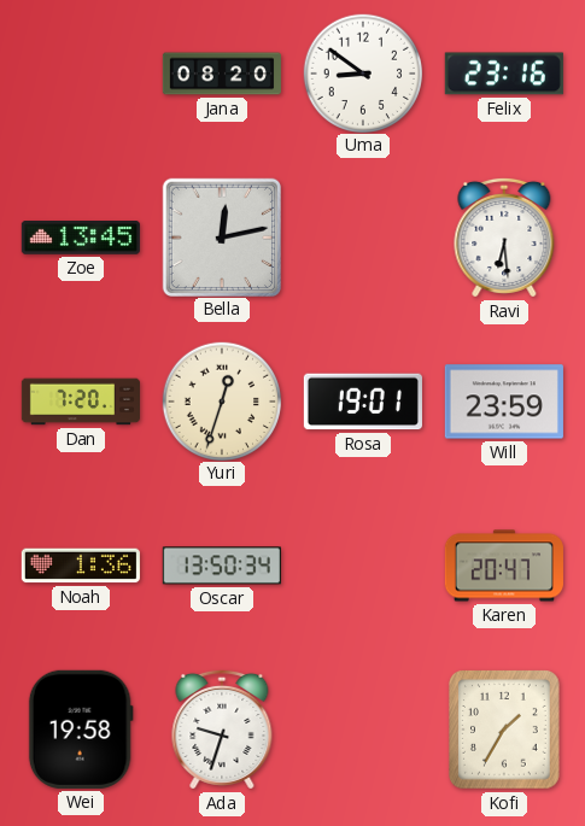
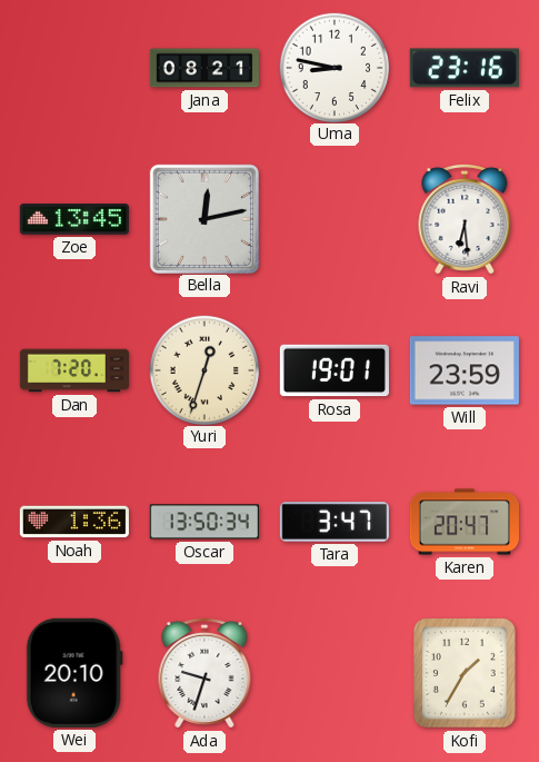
Jana: 08:20 -> 08:21 (204, 68)
Uma: 8:51 -> 8:47 (333, 67)
Tara: none -> 3:47 (335, 523)
Wei: 19:58 -> 20:10 (74, 673)
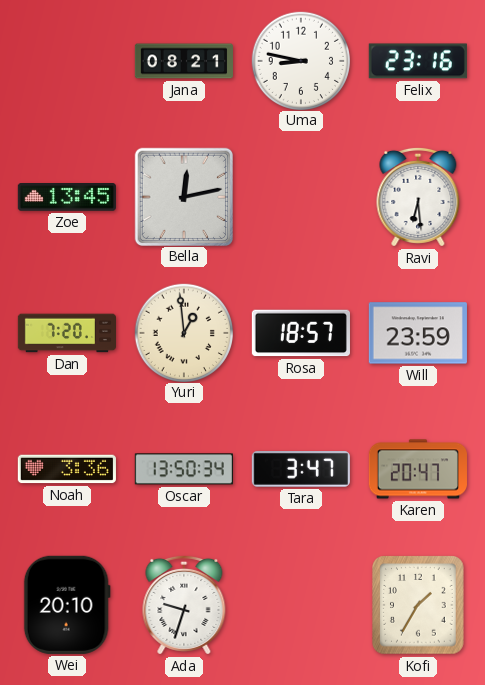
Yuri: 12:33 -> 12:59 (183, 332)
Rosa: 19:01 -> 18:57 (301, 333)
Noah: 1:36 -> 3:36 (67, 469)
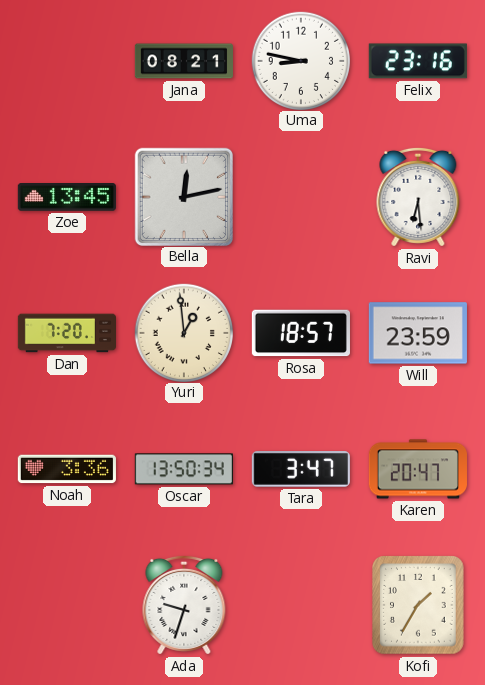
Wei: 20:10 -> none (67, 605)
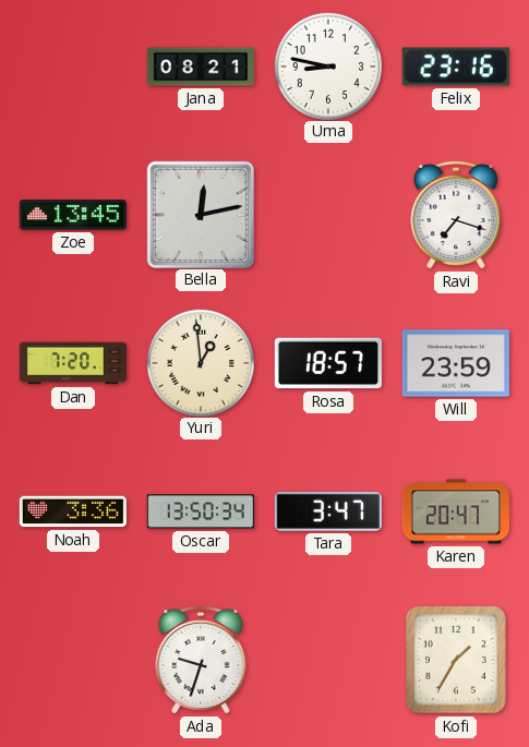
Ravi: 6:29 -> 7:18 (456, 215)
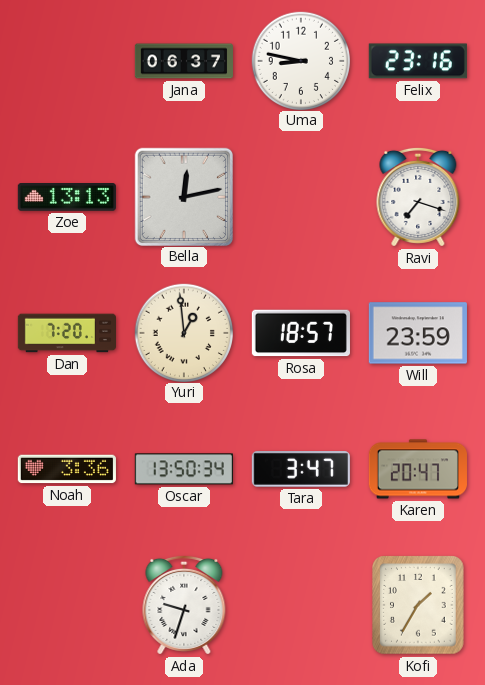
Jana: 08:21 -> 06:37 (184, 61)
Zoe: 13:45 -> 13:13 (67, 198)
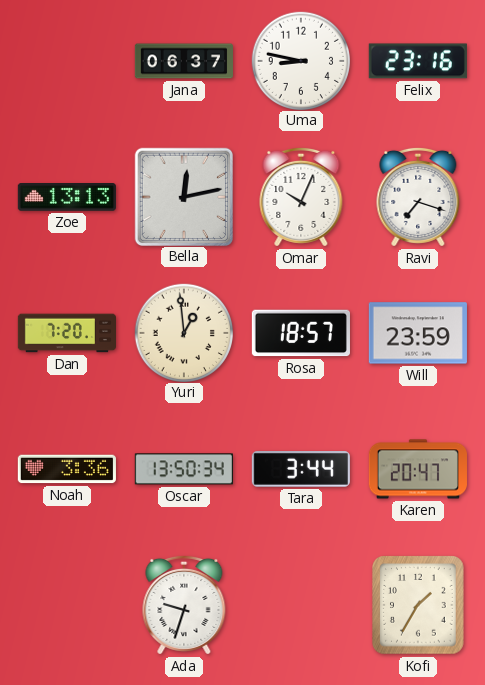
Omar: none -> 10:04 (301, 197)
Tara: 3:47 -> 3:44 (301, 470)
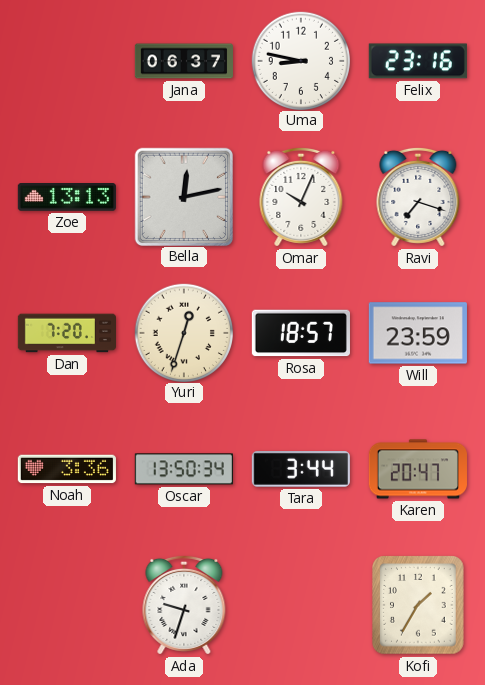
Yuri: 12:59 -> 12:33 (183, 332)
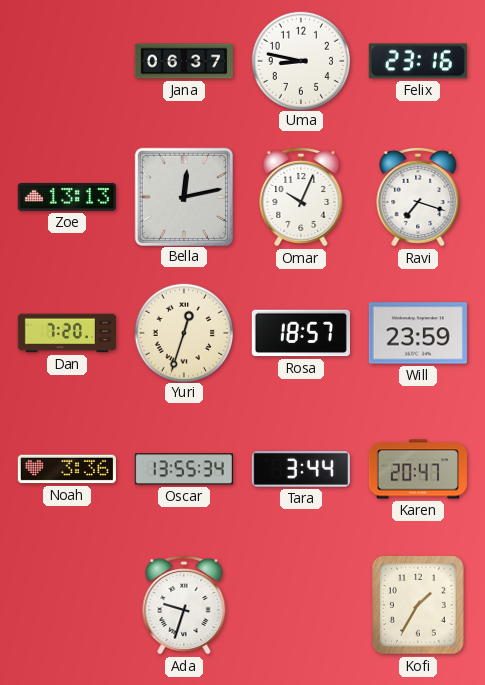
Oscar: 13:50 -> 13:55 (184, 469)
